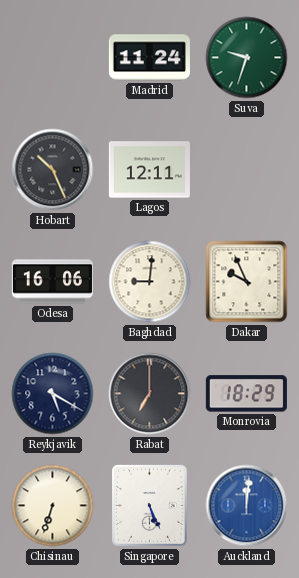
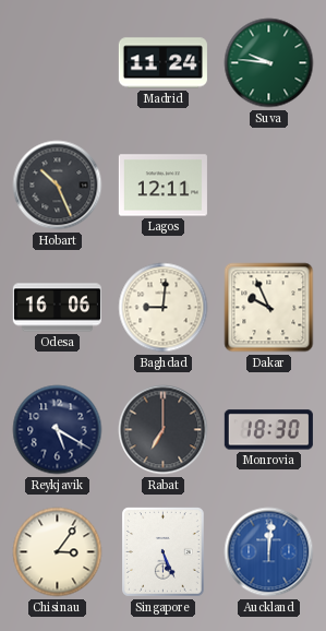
Suva: 9:33 -> 9:46 (269, 63)
Monrovia: 18:29 -> 18:30 (268, 430)
Chisinau: 6:33 -> 3:06 (58, 552)
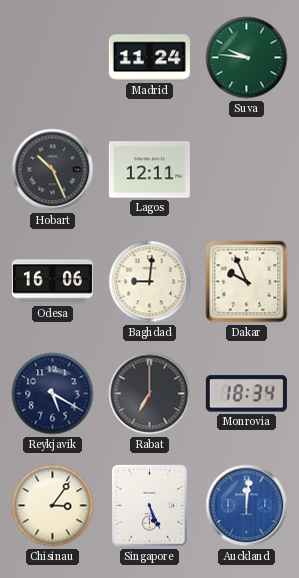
Monrovia: 18:30 -> 18:34 (246, 394)
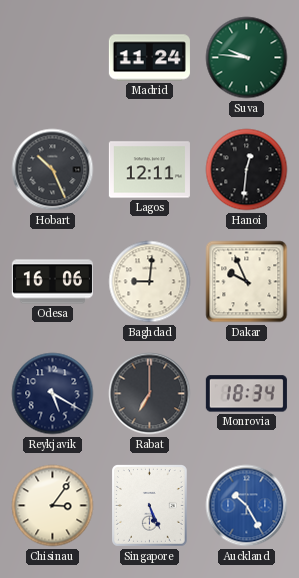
Hanoi: none -> 12:31 (247, 170)
Auckland: 12:01 -> 10:25 (247, 506)
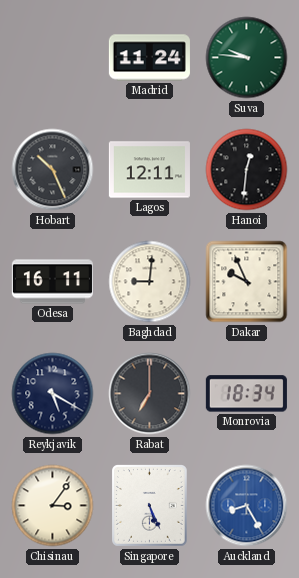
Odesa: 16:06 -> 16:11 (52, 282)
Auckland: 10:25 -> 8:25 (247, 506)
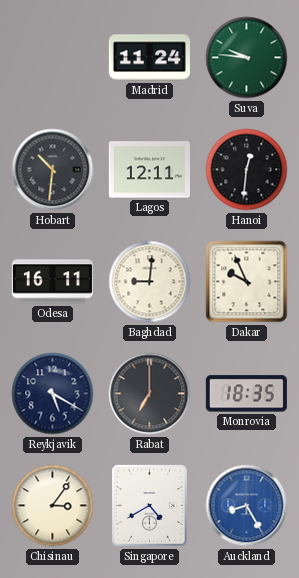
Hobart: 10:26 -> 10:31 (53, 170)
Monrovia: 18:34 -> 18:35 (246, 394)
Singapore: 5:26 -> 4:40 (150, 506)
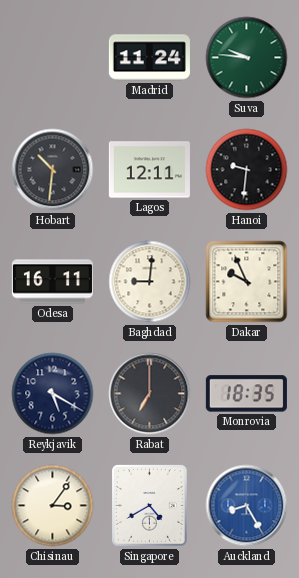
Hanoi: 12:31 -> 9:31 (247, 170)
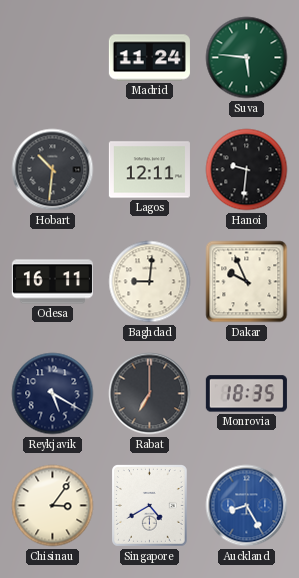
Suva: 9:46 -> 5:46 (247, 58)
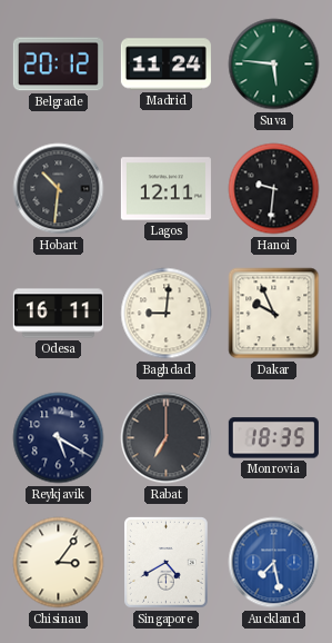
Belgrade: none -> 20:12 (58, 65)
Auckland: 8:25 -> 7:28 (274, 563)
